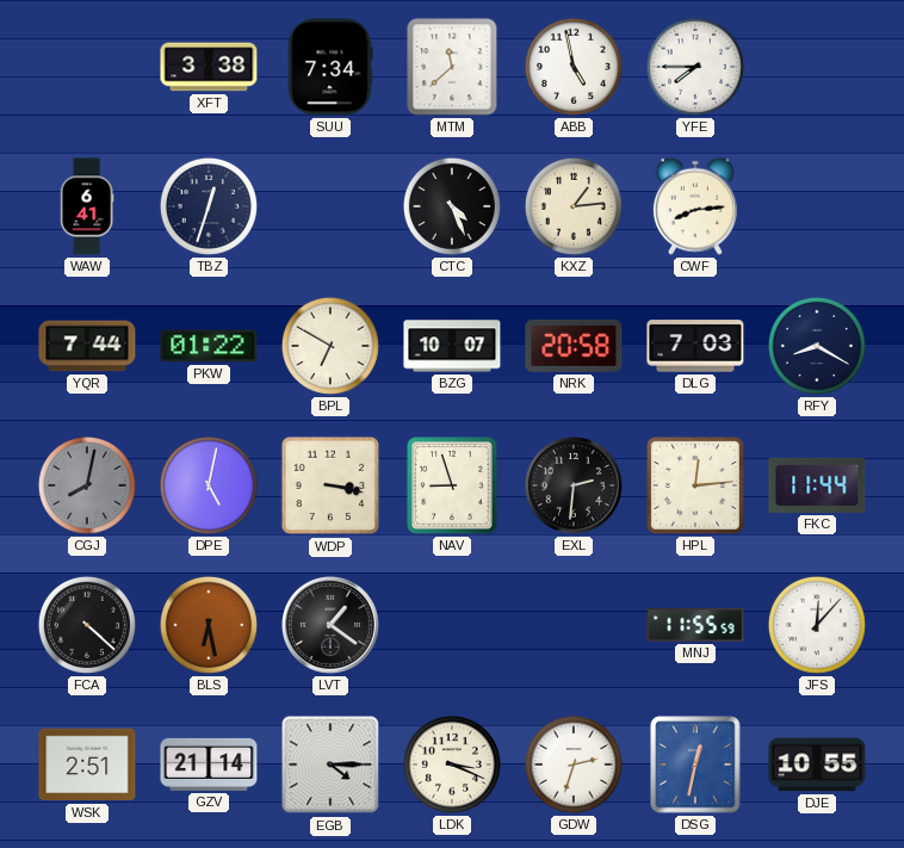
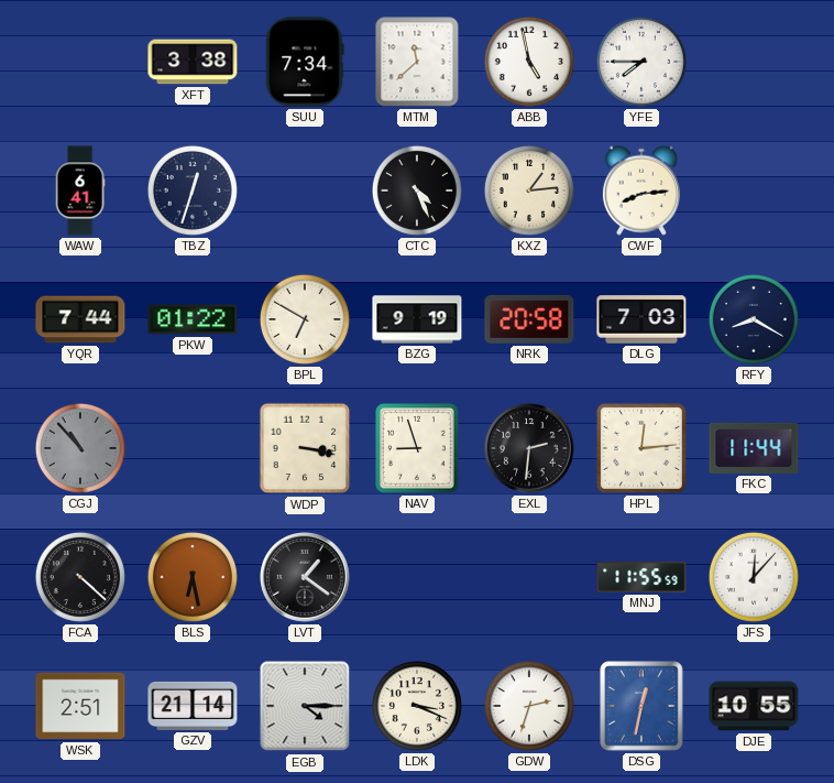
BZG: 10:07 -> 9:19 (417, 319)
CGJ: 8:02 -> 10:53 (80, 448)
DPE: 5:02 -> none (209, 485)
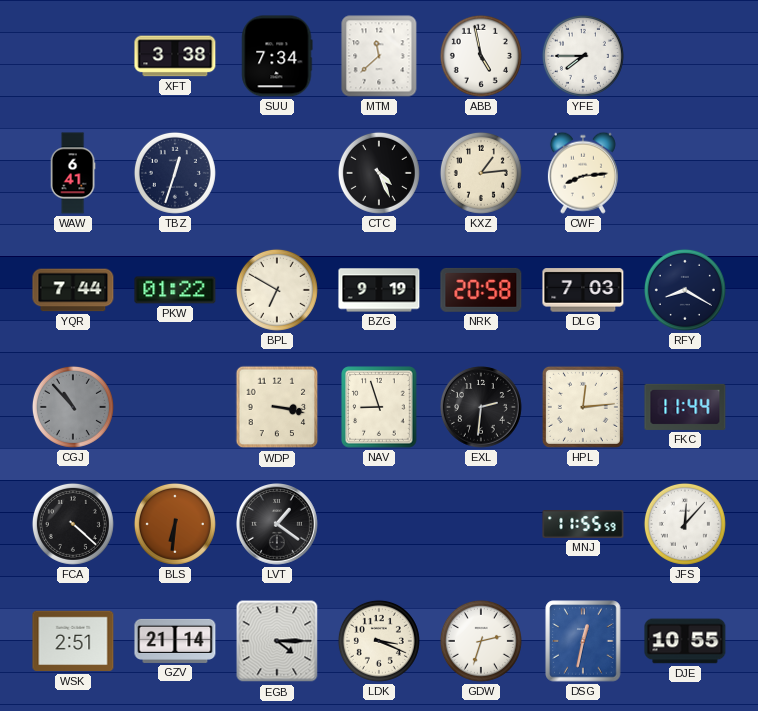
BLS: 6:28 -> 6:31 (175, 524)
